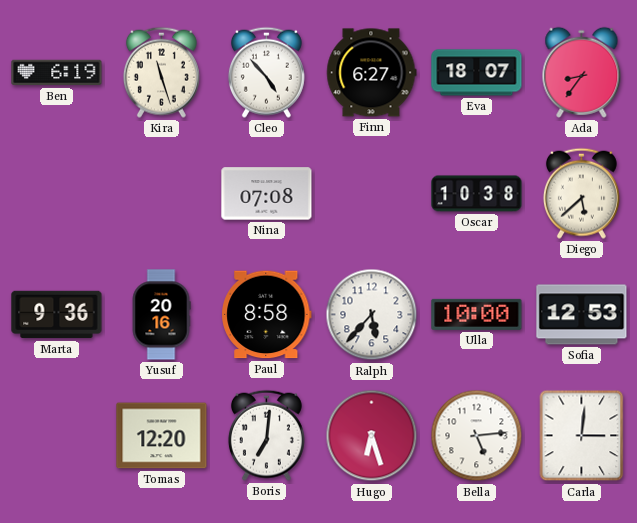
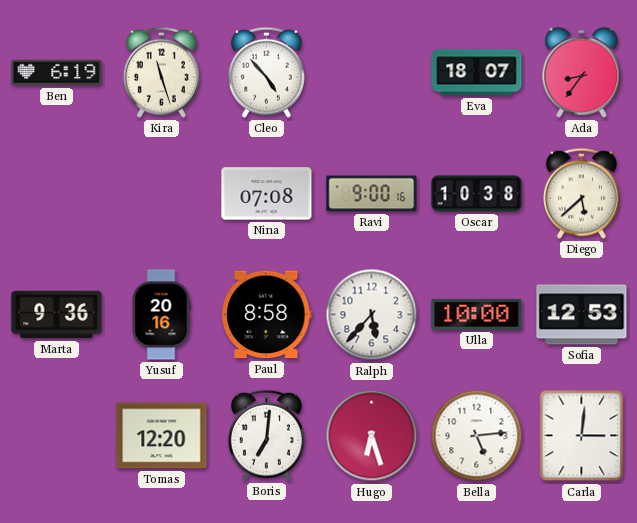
Finn: 6:27 -> none (372, 73)
Ravi: none -> 9:00 (372, 194)
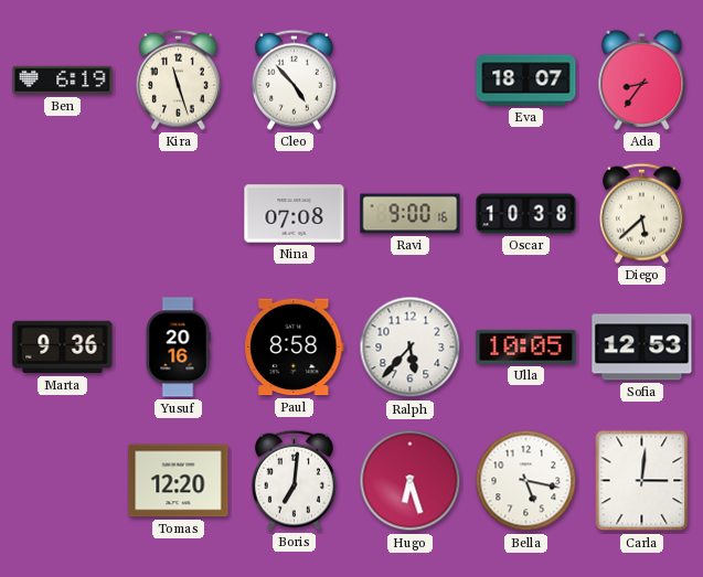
Ulla: 10:00 -> 10:05 (526, 346)
Bella: 5:14 -> 5:17 (526, 481)
